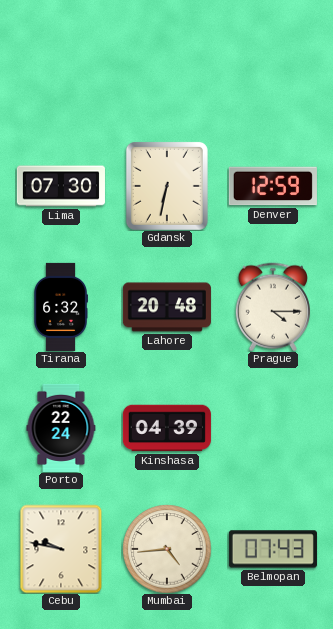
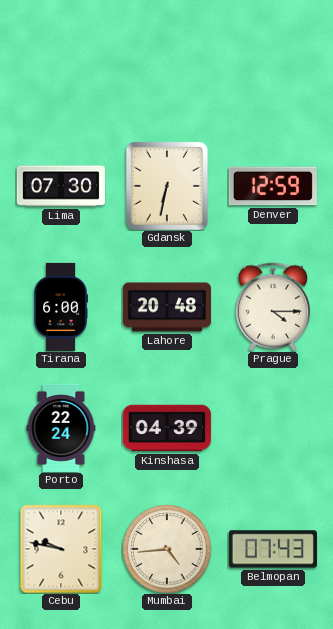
Tirana: 6:32 -> 6:00 (60, 307)
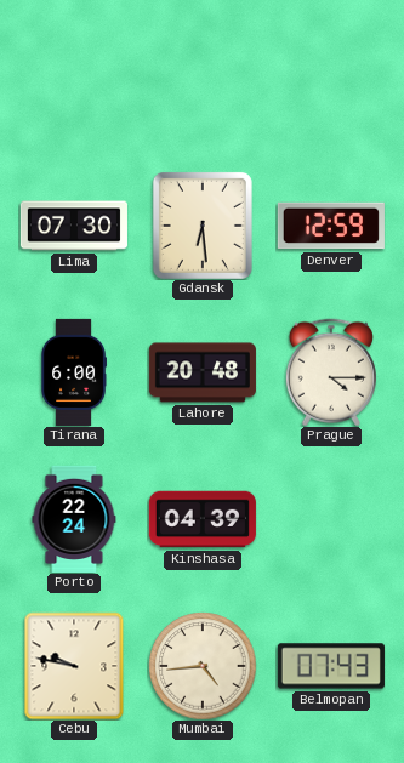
Gdansk: 6:32 -> 6:29 (203, 226)
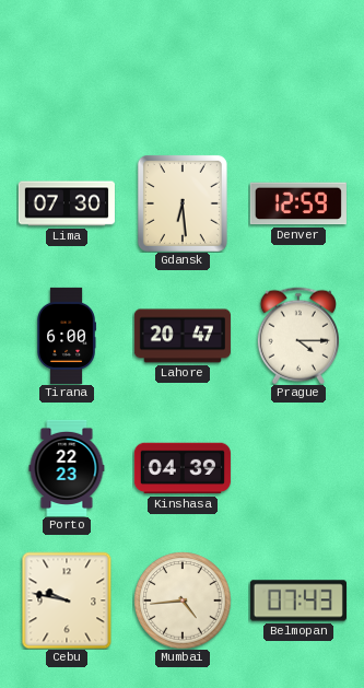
Lahore: 20:48 -> 20:47 (183, 336)
Porto: 22:24 -> 22:23 (67, 468)
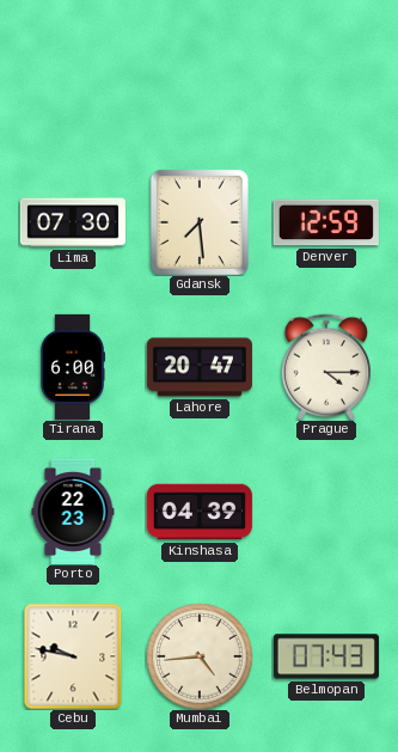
Gdansk: 6:29 -> 7:29 (200, 222)
